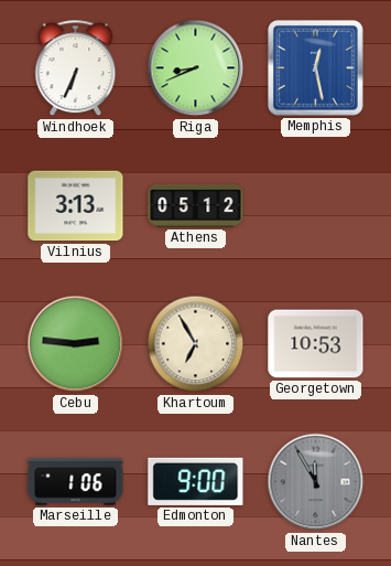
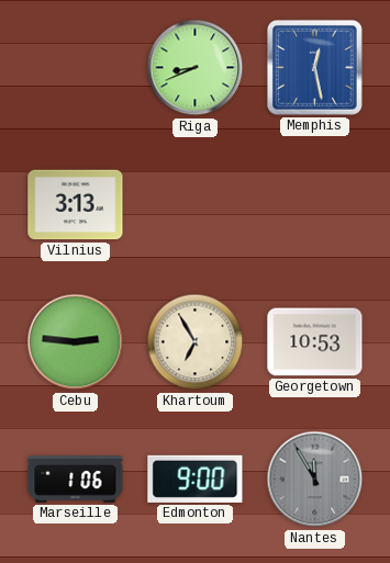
Windhoek: 6:34 -> none (76, 68)
Athens: 05:12 -> none (196, 205)
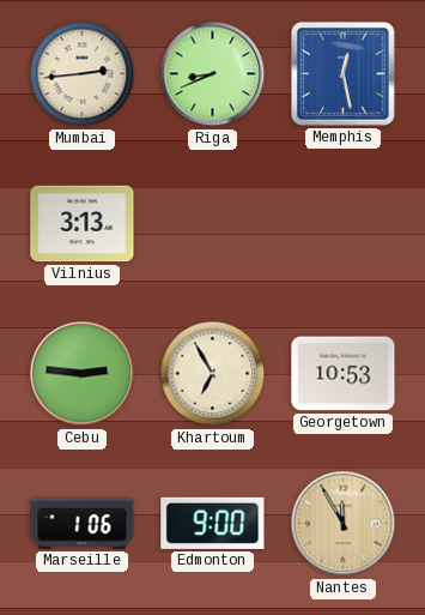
Mumbai: none -> 2:44 (83, 74)
Nantes dial: grey -> champagne (344, 524)
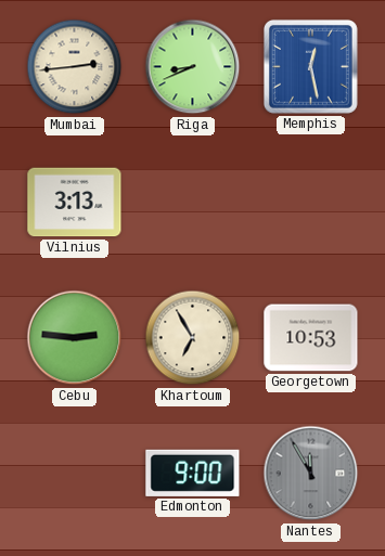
Marseille: 1:06 -> none (83, 524)
Nantes dial: champagne -> grey (311, 474)
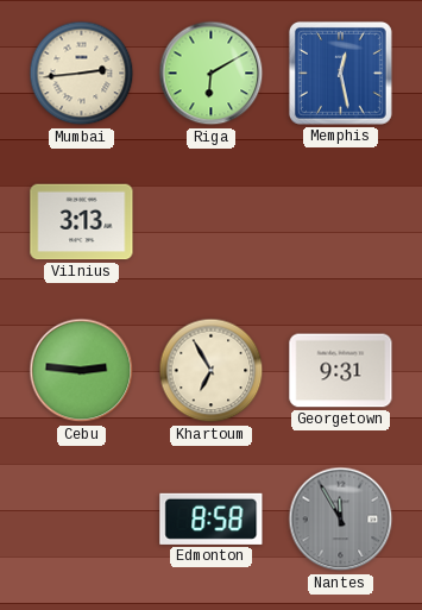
Riga: 8:41 -> 6:10 (212, 74)
Georgetown: 10:53 -> 9:31 (341, 371)
Edmonton: 9:00 -> 8:58 (212, 518)
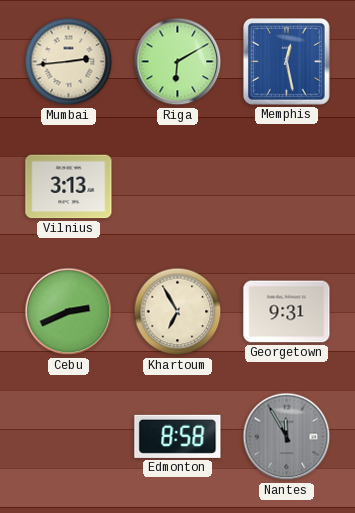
Cebu: 2:46 -> 2:41 (69, 312)
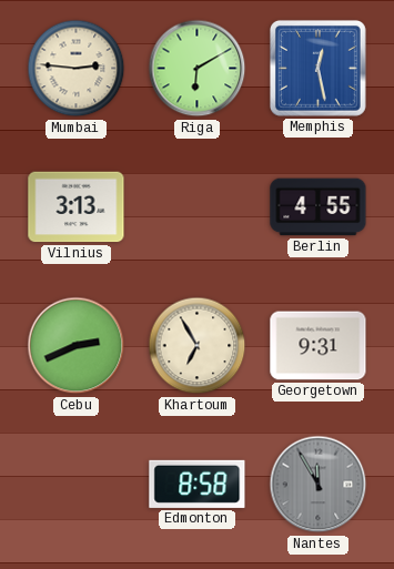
Mumbai: 2:44 -> 2:46 (77, 69)
Berlin: none -> 4:55 (319, 207)
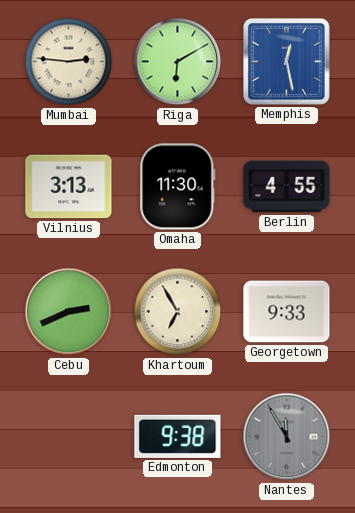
Omaha: none -> 11:30 (178, 187)
Georgetown: 9:31 -> 9:33 (287, 312)
Edmonton: 8:58 -> 9:38 (178, 436)
